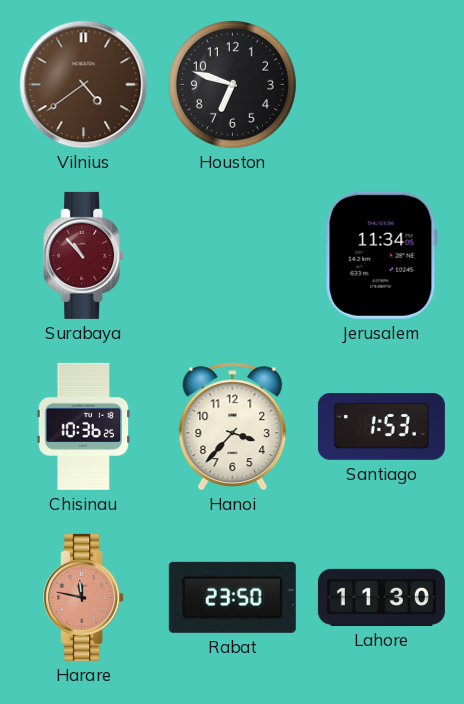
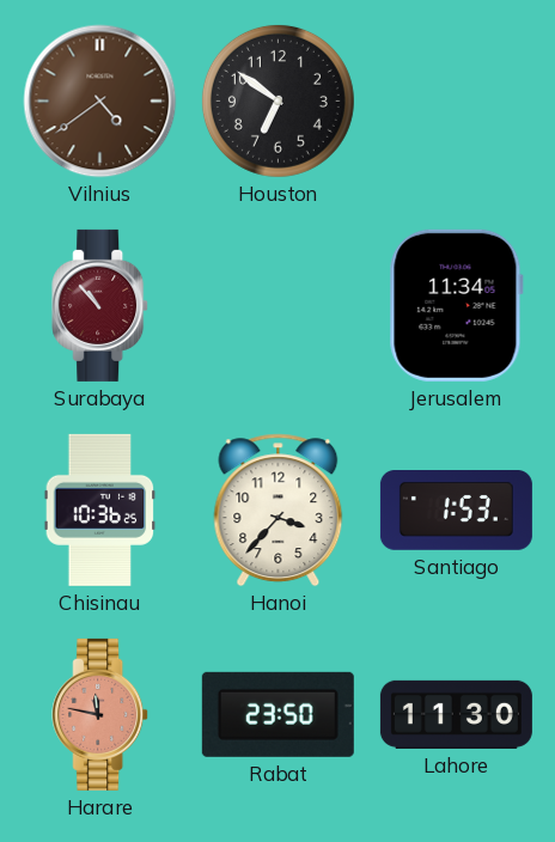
Houston: 6:48 -> 6:51 (277, 100)
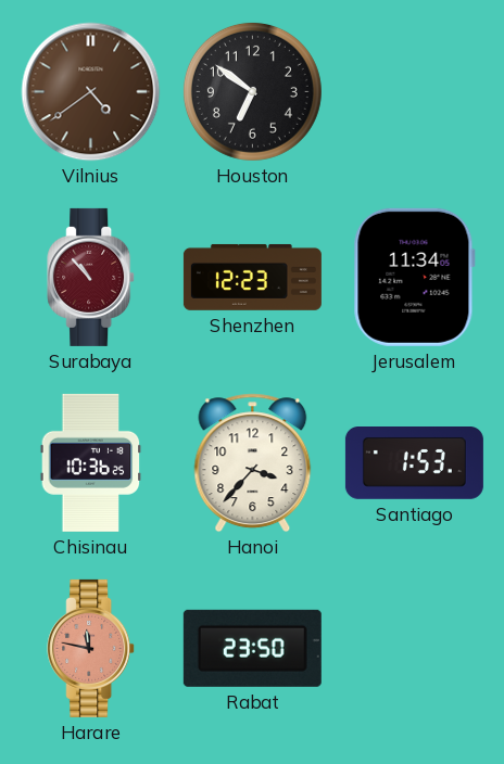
Shenzhen: none -> 12:23 (252, 277)
Lahore: 11:30 -> none (456, 714)
